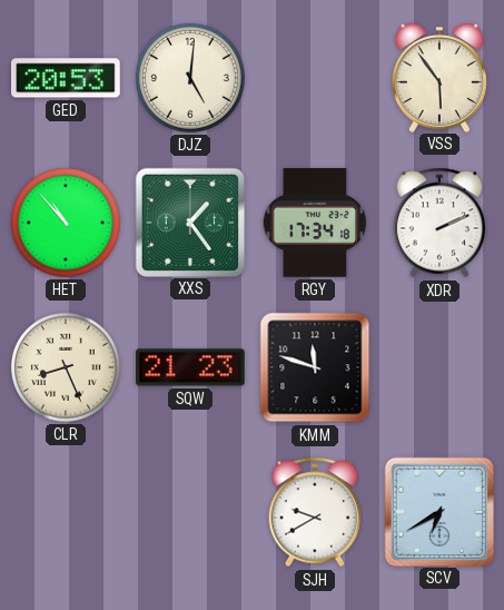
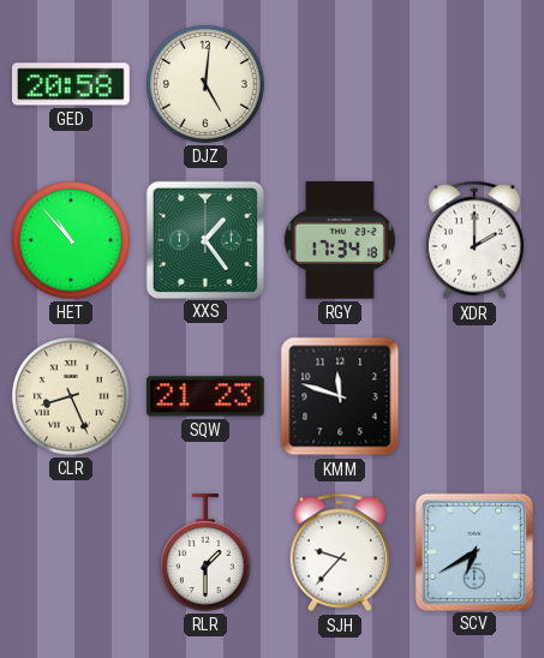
GED: 20:53 -> 20:58 (72, 84)
VSS: 5:54 -> none (439, 78)
XDR: 2:11 -> 2:00 (474, 240)
RLR: none -> 1:30 (205, 552)
SJH: 9:40 -> 9:37 (340, 552)
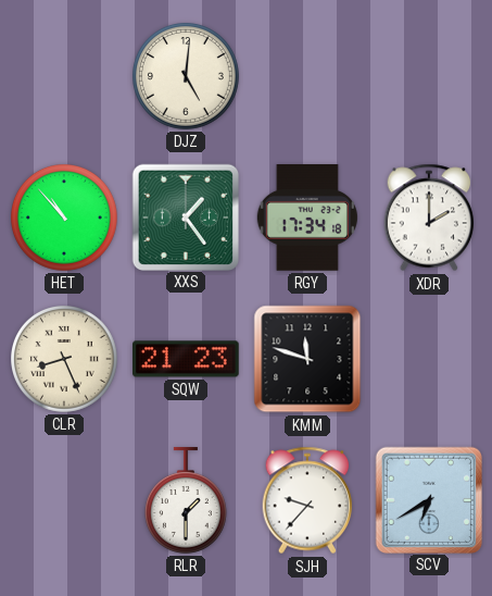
GED: 20:58 -> none (72, 84)
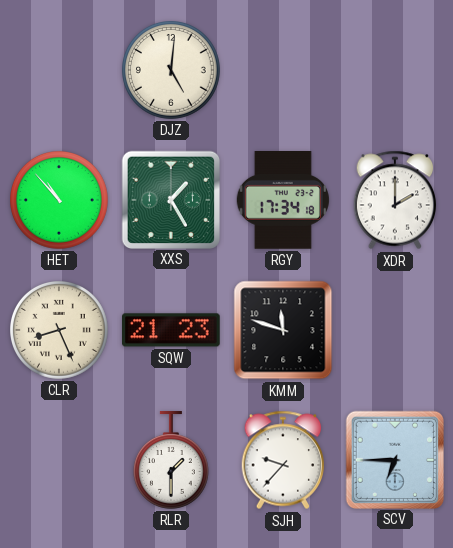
XXS: 1:24 -> 1:25 (170, 199)
SCV: 6:40 -> 6:45 (394, 459)
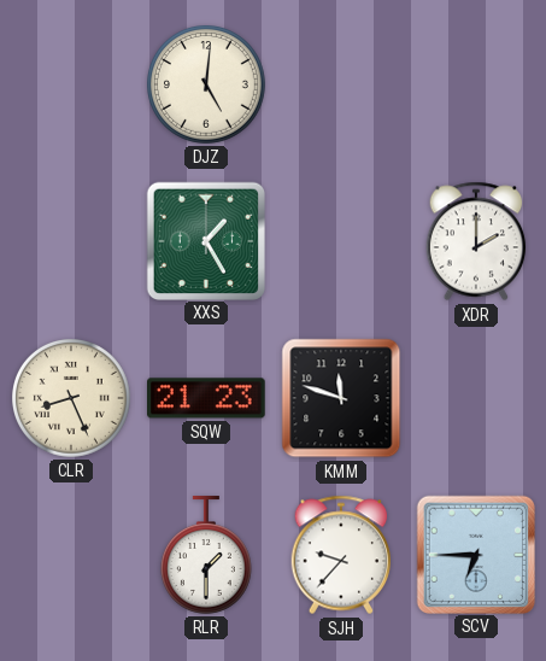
HET: 10:53 -> none (60, 201)
RGY: 17:34 -> none (283, 201)
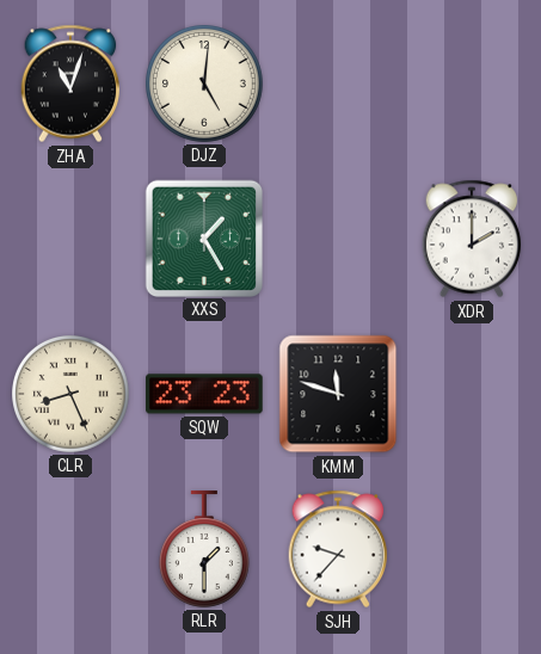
ZHA: none -> 11:03 (70, 84)
SQW: 21:23 -> 23:23 (205, 394)
SCV: 6:45 -> none (475, 554)
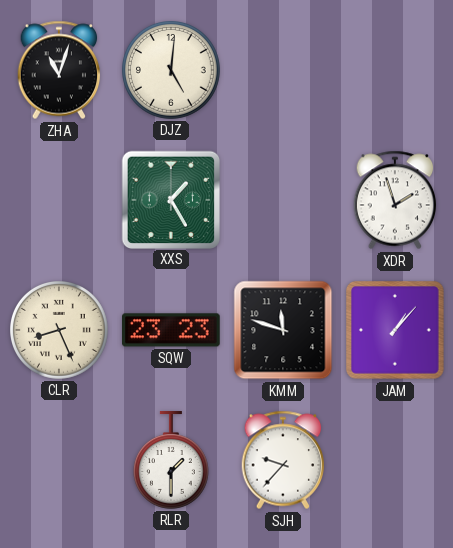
XDR: 2:00 -> 1:57 (395, 200)
JAM: none -> 1:07 (395, 330)
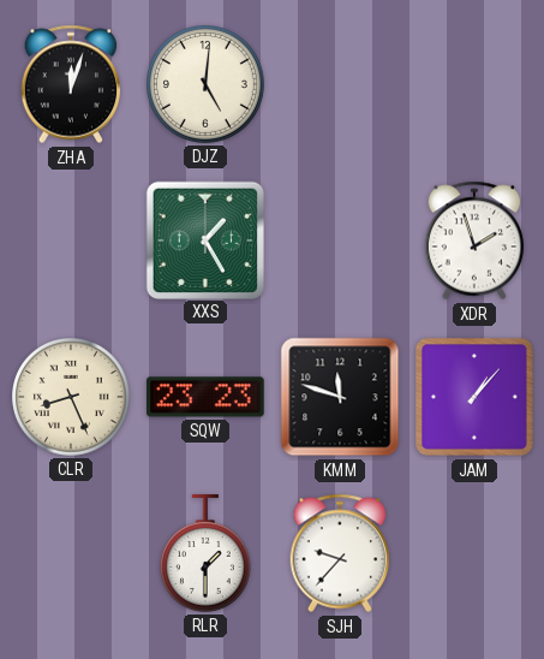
ZHA: 11:03 -> 12:03 (71, 84)
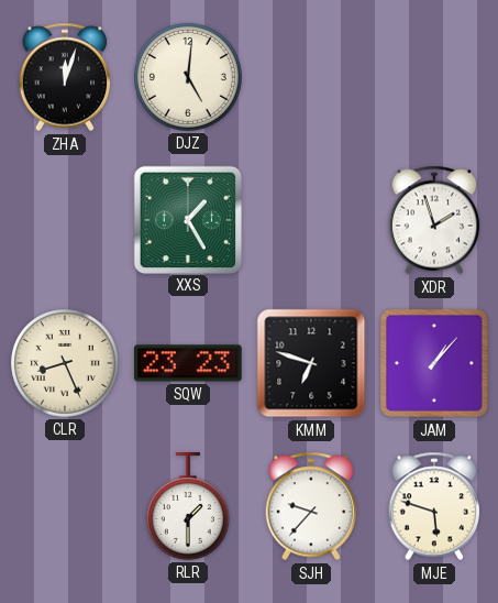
KMM: 11:48 -> 6:48 (311, 363)
MJE: none -> 5:48 (434, 506)
